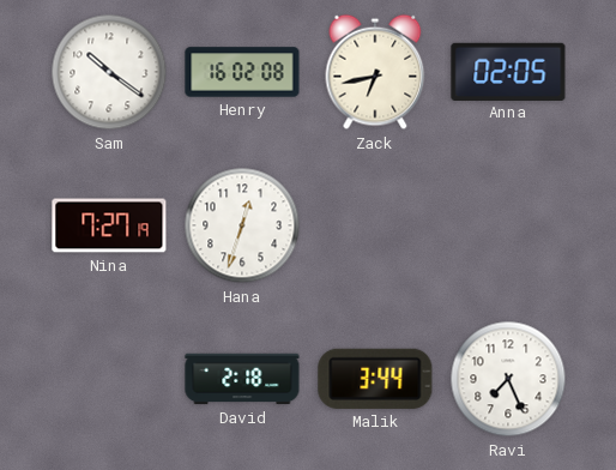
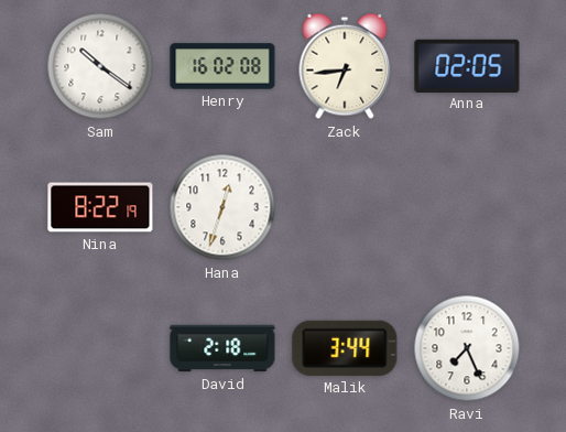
Zack: 6:43 -> 6:44 (345, 66)
Nina: 7:27 -> 8:22 (100, 207)
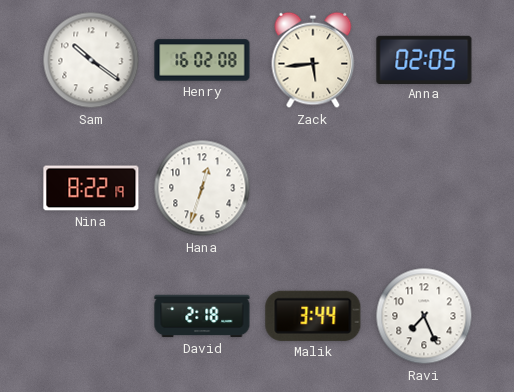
Zack: 6:44 -> 5:44 (313, 60)
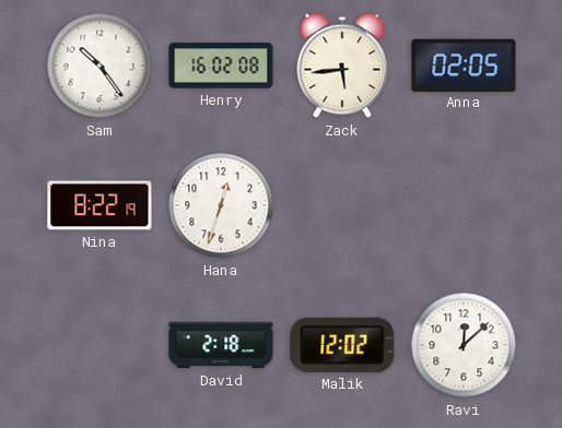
Sam: 10:21 -> 10:24 (99, 66)
Malik: 3:44 -> 12:02 (342, 345)
Ravi: 7:26 -> 12:08 (464, 345)
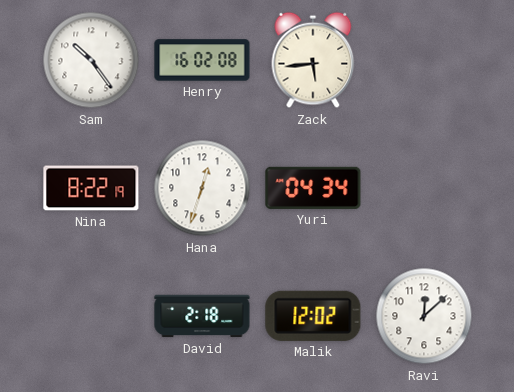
Anna: 02:05 -> none (464, 64)
Yuri: none -> 04:34 (313, 188)
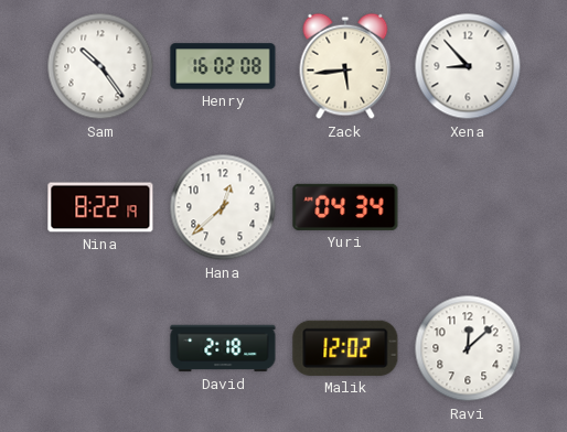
Xena: none -> 8:53 (468, 66)
Hana: 12:33 -> 12:38 (223, 207)
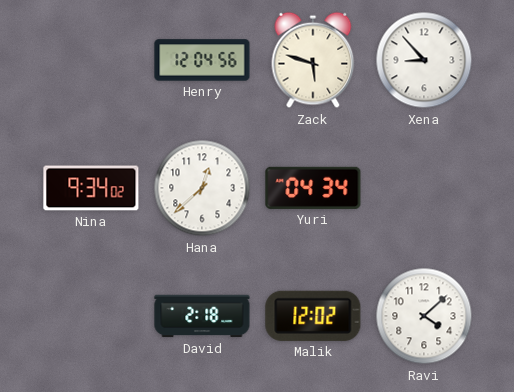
Sam: 10:24 -> none (100, 66)
Henry: 16:02 -> 12:04 (202, 60)
Zack: 5:44 -> 5:48 (313, 60)
Nina: 8:22 -> 9:34 (91, 188)
Ravi: 12:08 -> 4:08 (424, 316)
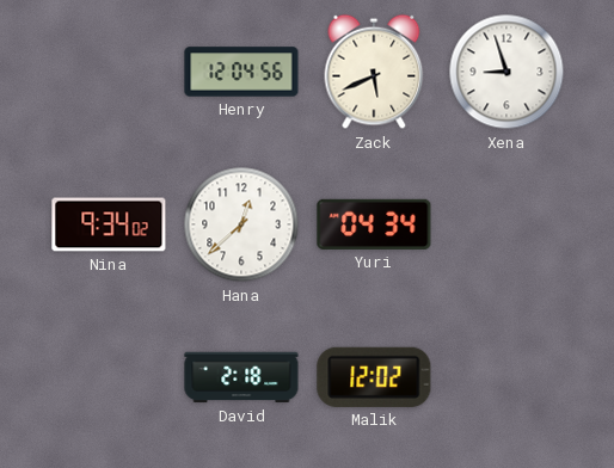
Zack: 5:48 -> 5:41 (374, 72)
Xena: 8:53 -> 8:57 (506, 72)
Ravi: 4:08 -> none (424, 316)
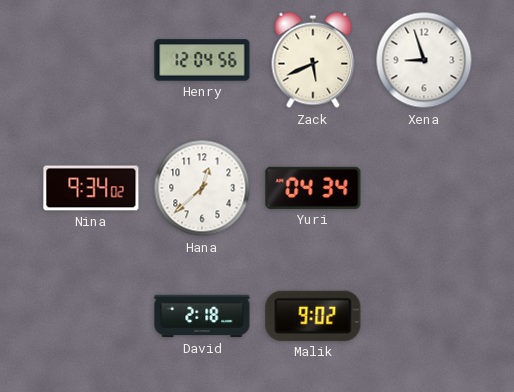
Malik: 12:02 -> 9:02 (313, 316)
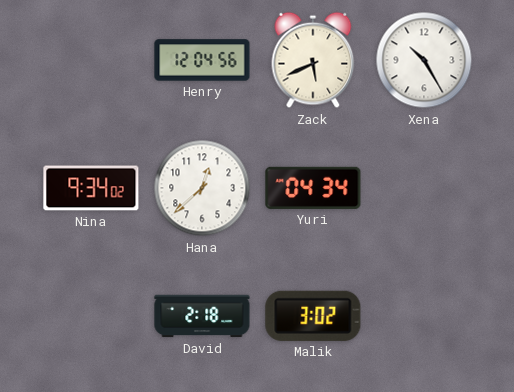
Xena: 8:57 -> 10:25 (424, 60)
Malik: 9:02 -> 3:02 (313, 316)
